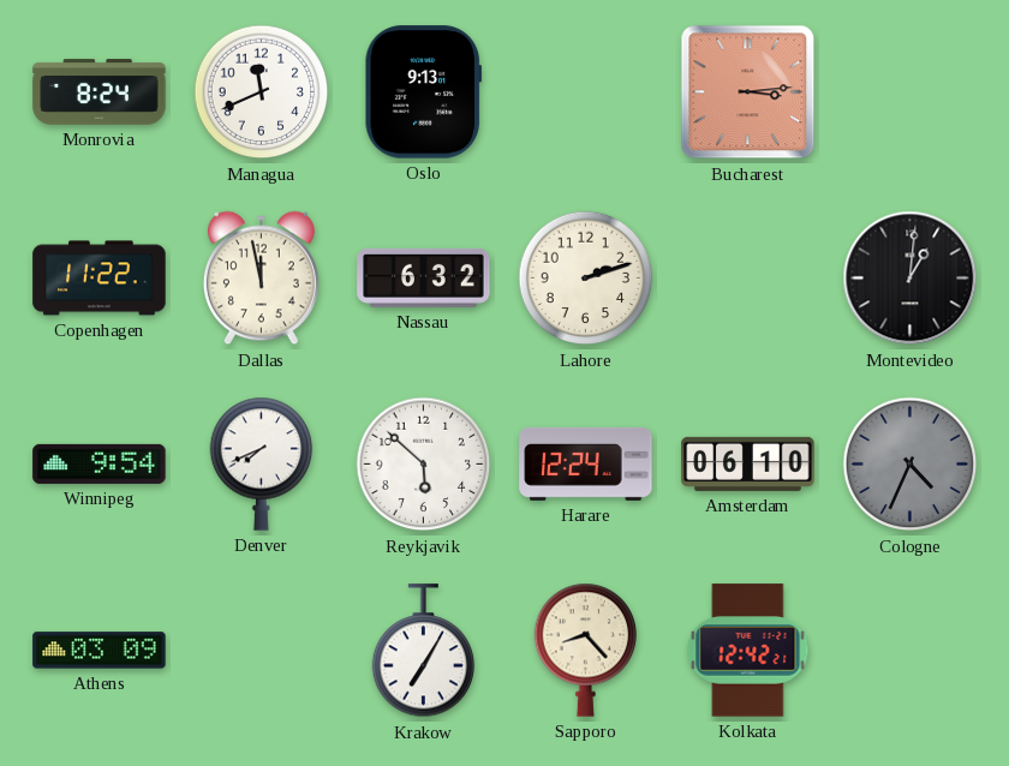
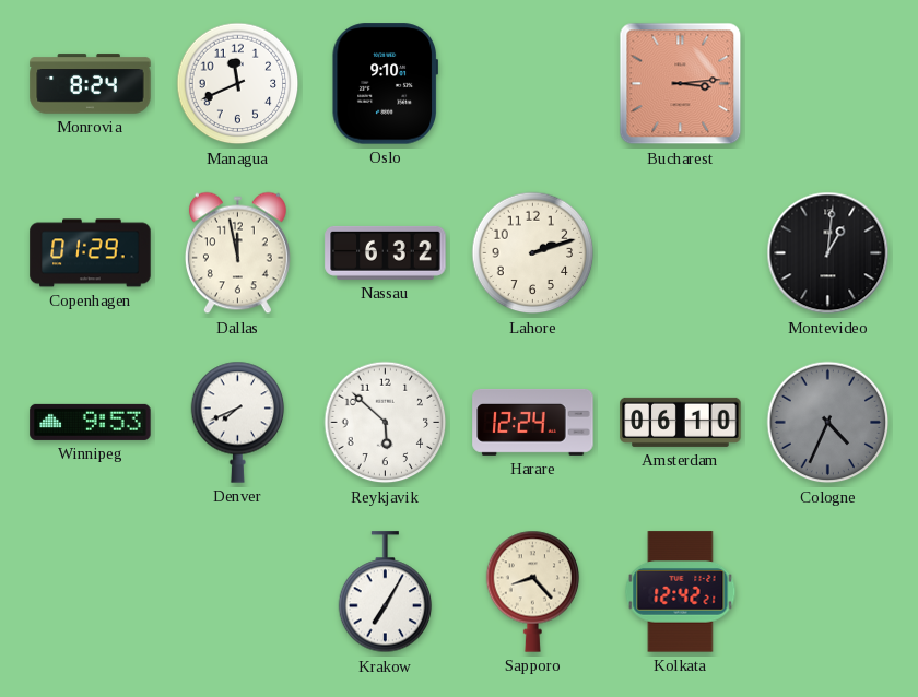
Oslo: 9:13 -> 9:10 (385, 84)
Copenhagen: 11:22 -> 01:29 (91, 253)
Winnipeg: 9:54 -> 9:53 (91, 422)
Athens: 03:09 -> none (100, 651)
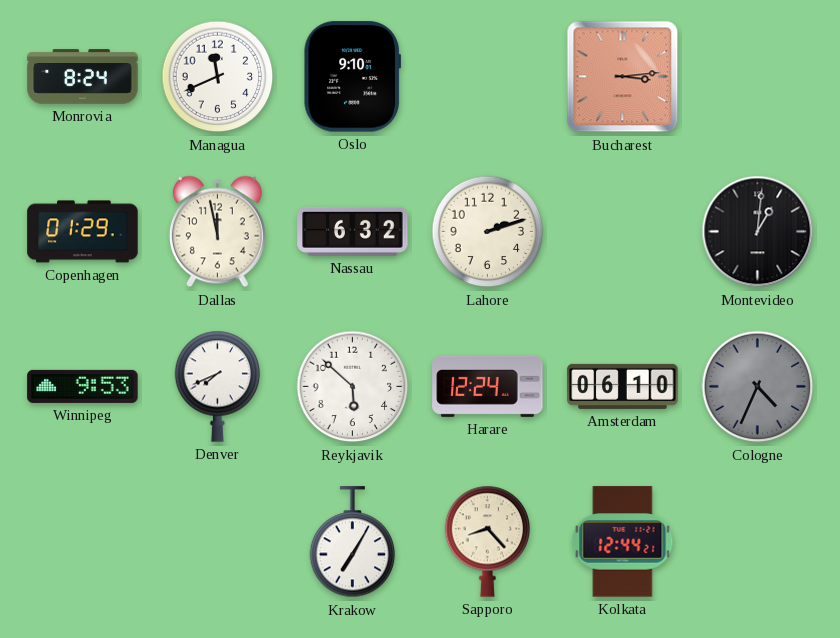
Kolkata: 12:42 -> 12:44 (623, 542)
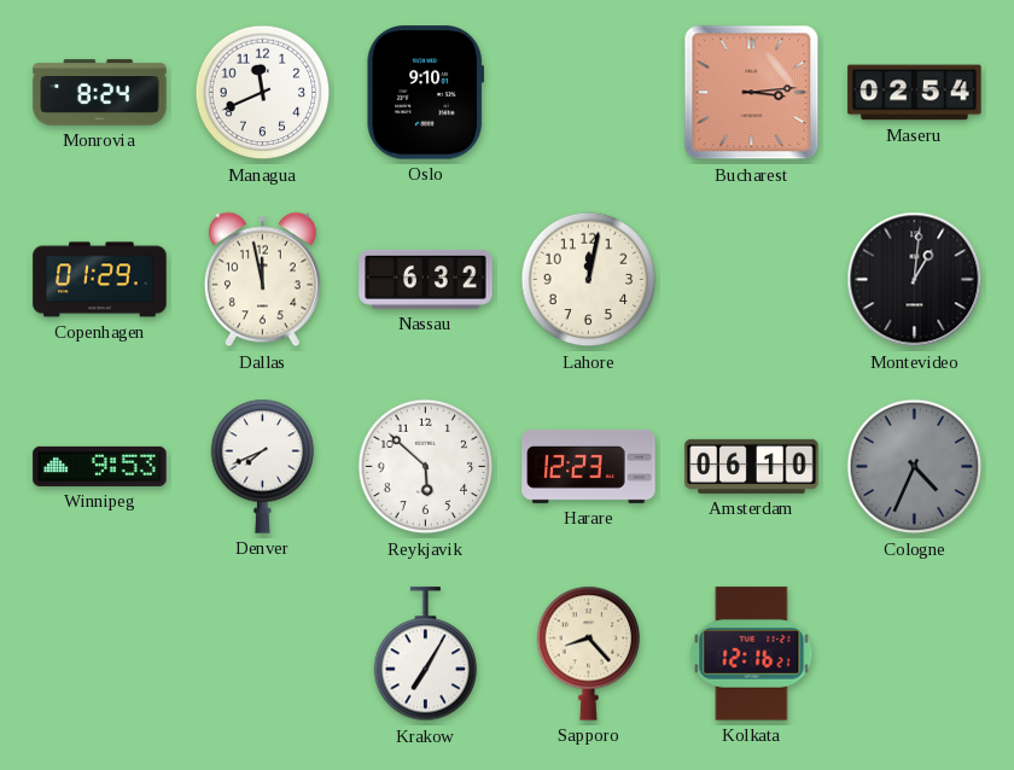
Maseru: none -> 02:54 (915, 93)
Lahore: 2:12 -> 12:02 (589, 280)
Harare: 12:24 -> 12:23 (589, 466)
Kolkata: 12:44 -> 12:16 (752, 654)
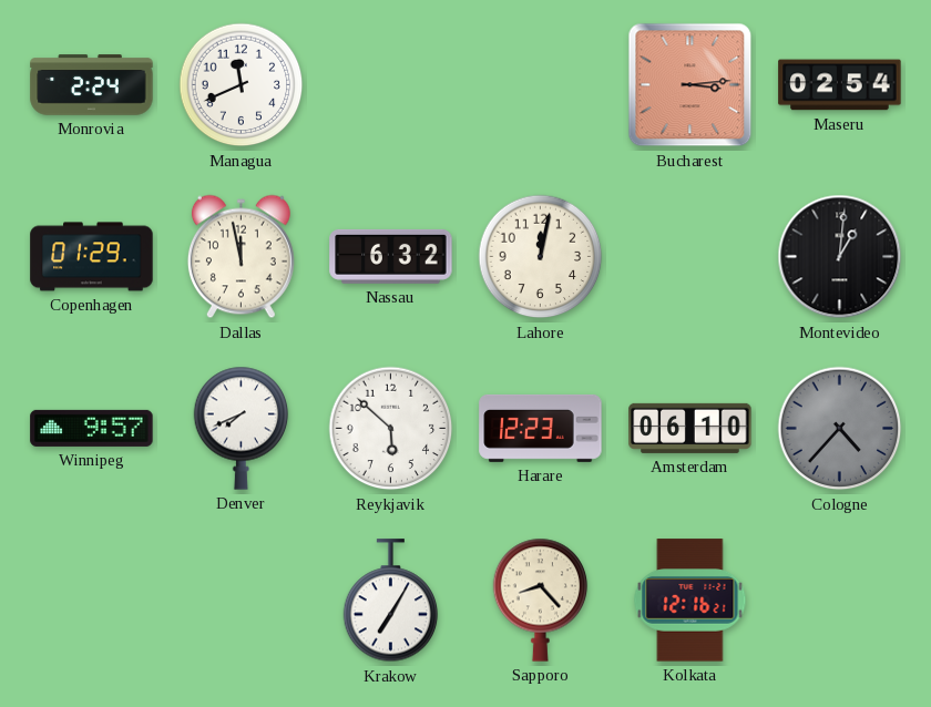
Monrovia: 8:24 -> 2:24 (92, 85)
Oslo: 9:10 -> none (425, 93)
Winnipeg: 9:53 -> 9:57 (92, 428)
Cologne: 4:34 -> 4:37 (840, 429)
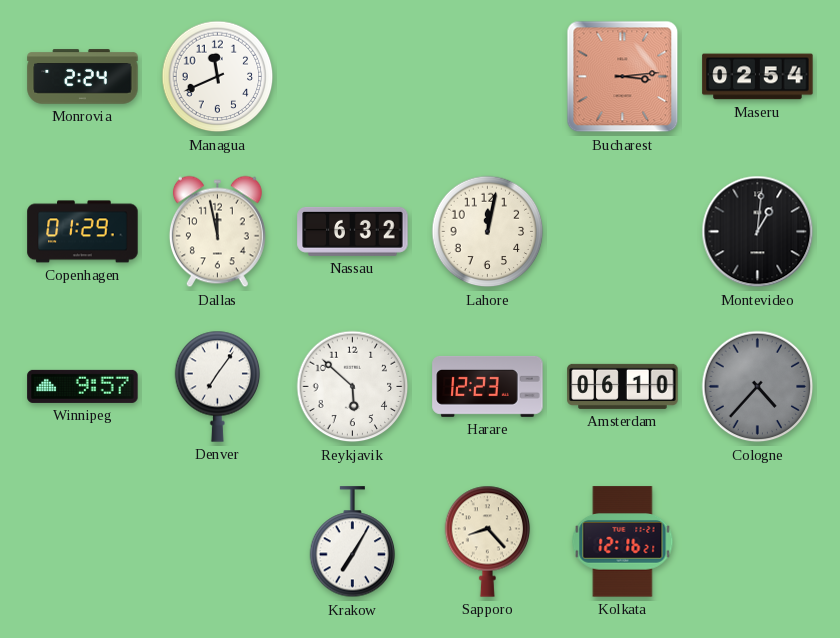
Denver: 7:41 -> 7:06 (218, 386)
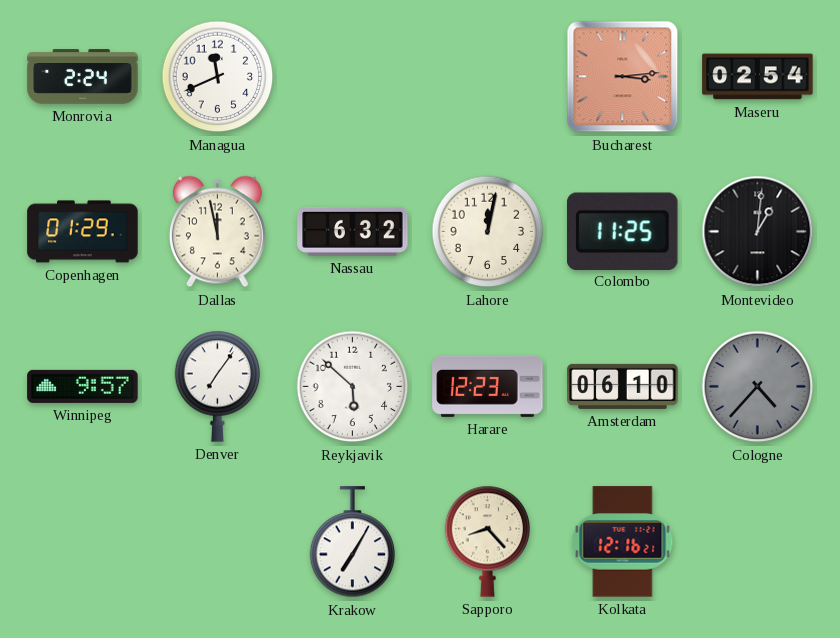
Colombo: none -> 11:25 (623, 231)
